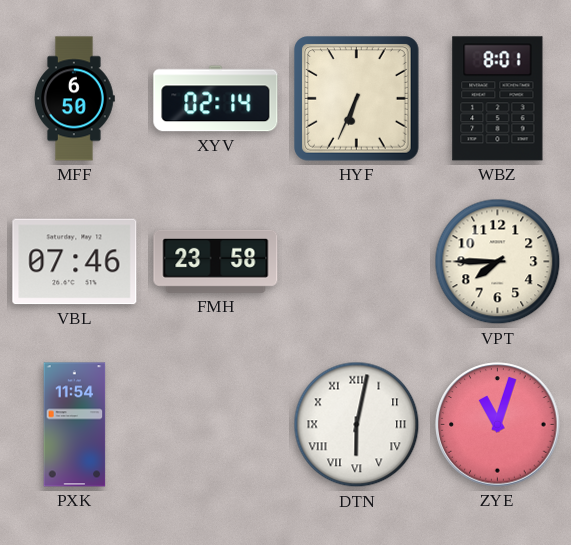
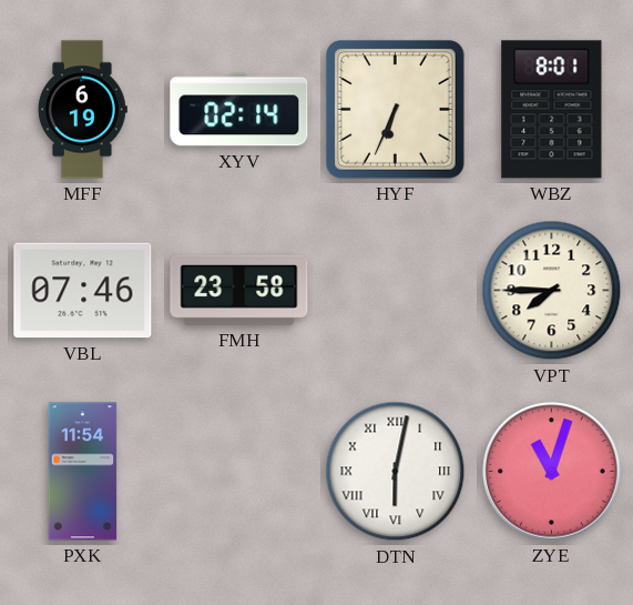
MFF: 6:50 -> 6:19 (82, 110)
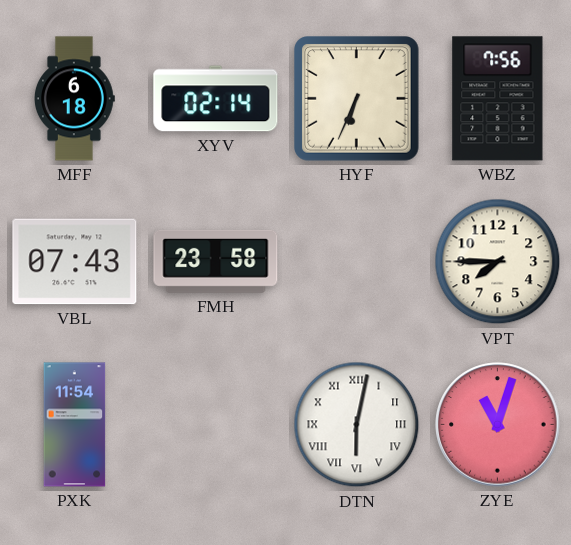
MFF: 6:19 -> 6:18 (74, 99)
WBZ: 8:01 -> 7:56 (498, 99)
VBL: 07:46 -> 07:43 (75, 262)
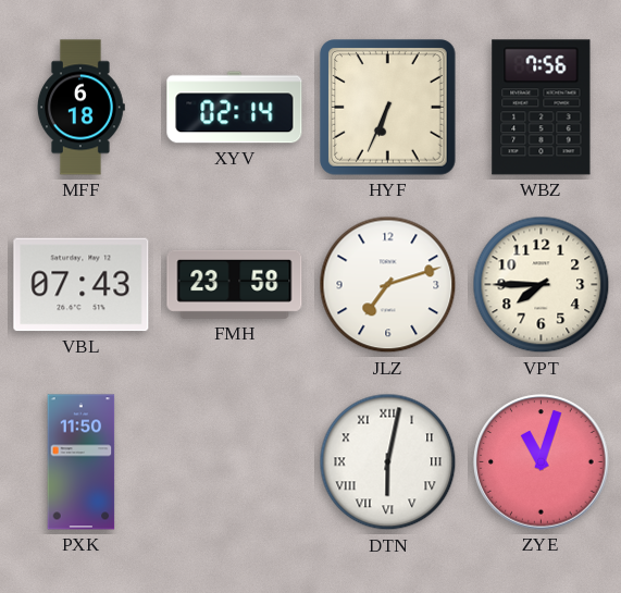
JLZ: none -> 7:12 (388, 285)
PXK: 11:54 -> 11:50 (82, 462)
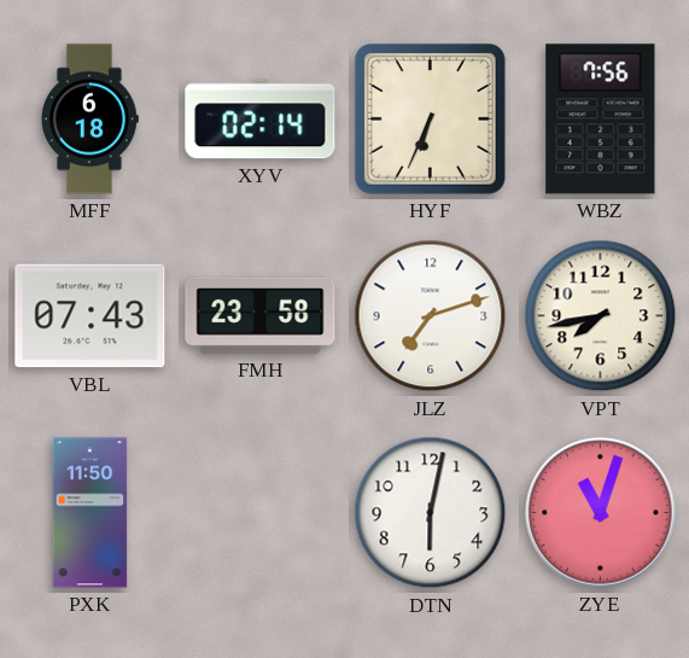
VPT: 7:45 -> 7:43 (601, 316)
DTN numerals: Roman -> Arabic (431, 513)
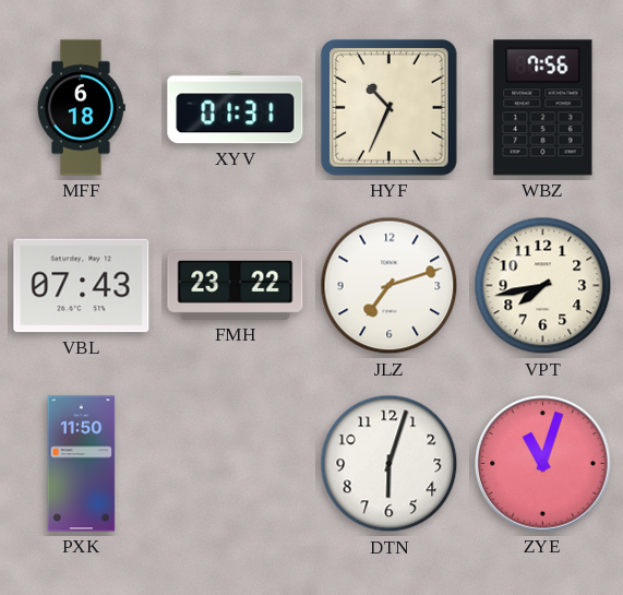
XYV: 02:14 -> 01:31 (236, 108)
HYF: 6:34 -> 10:34 (390, 108)
FMH: 23:58 -> 23:22 (236, 285)
DTN: 6:02 -> 6:03 (390, 464)
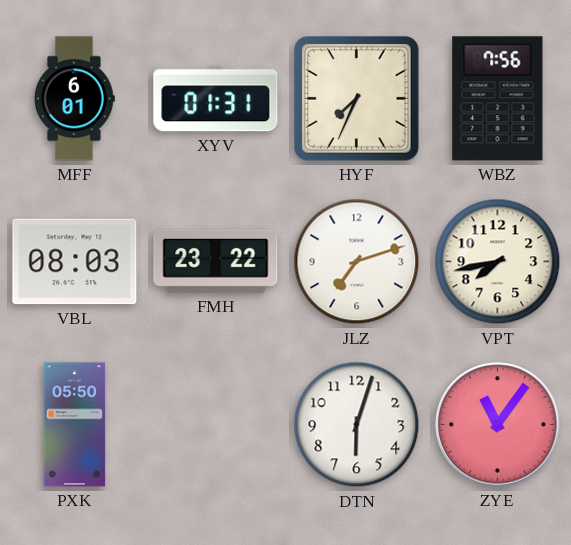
MFF: 6:18 -> 6:01 (74, 99)
HYF: 10:34 -> 7:34 (357, 99)
VBL: 07:43 -> 08:03 (75, 262)
PXK: 11:50 -> 05:50 (75, 425)
ZYE: 11:03 -> 11:06 (498, 425)
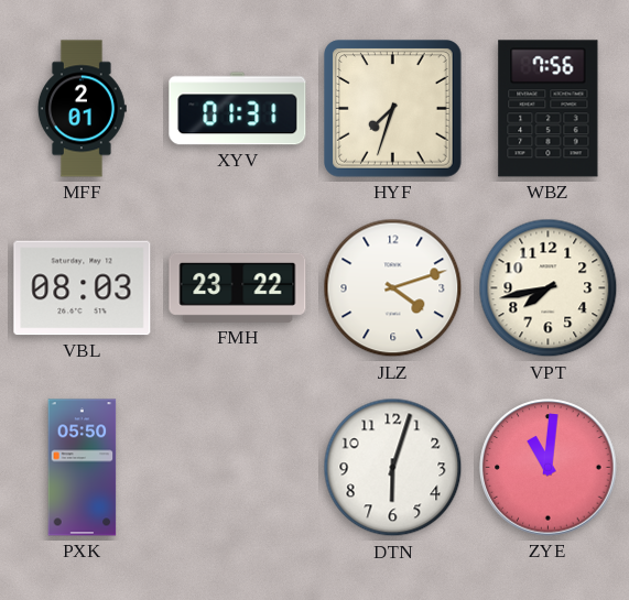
MFF: 6:01 -> 2:01 (82, 109)
HYF: 7:34 -> 7:33 (393, 109)
JLZ: 7:12 -> 4:12 (393, 288)
ZYE: 11:06 -> 11:01 (549, 468)
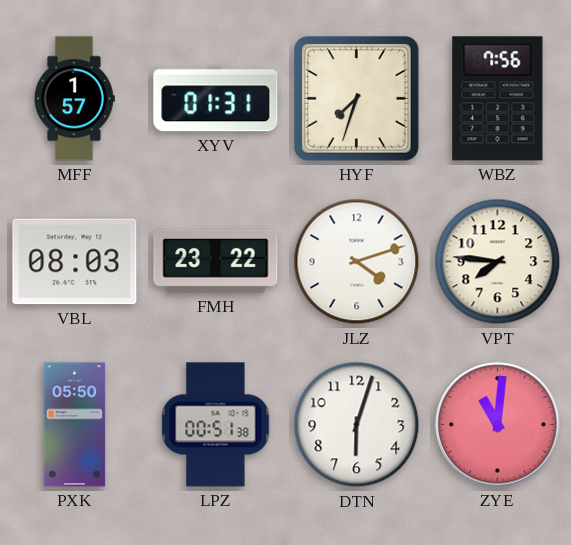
MFF: 2:01 -> 1:57 (74, 99)
VPT: 7:43 -> 7:46 (498, 262)
LPZ: none -> 00:51 (216, 425)
